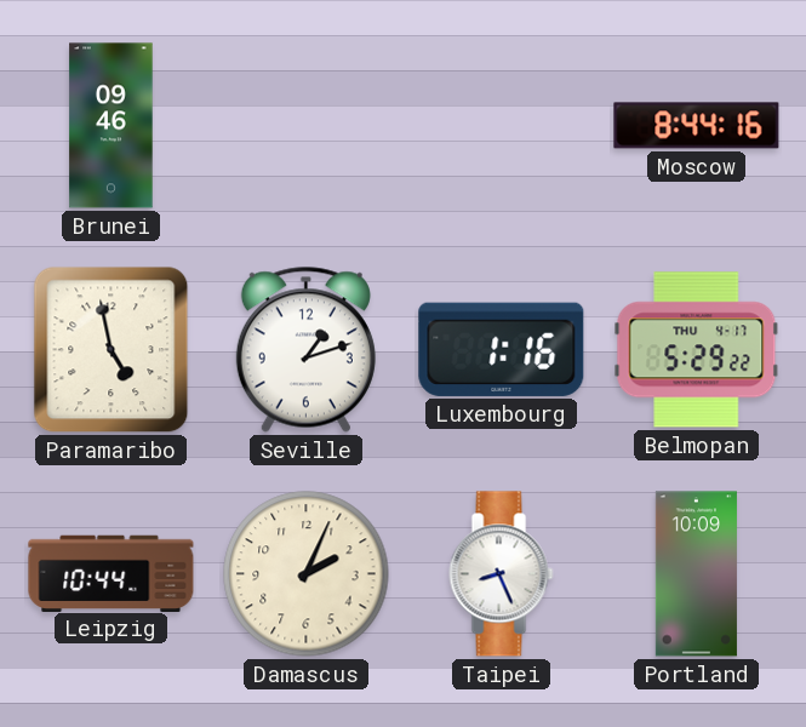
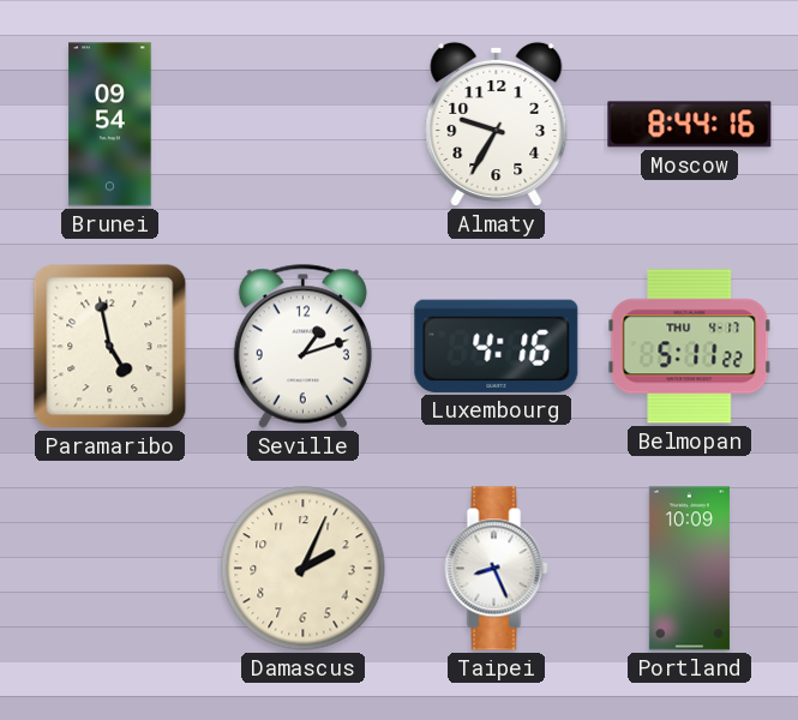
Brunei: 09:46 -> 09:54 (110, 125)
Almaty: none -> 9:35 (497, 124)
Luxembourg: 1:16 -> 4:16 (497, 346)
Belmopan: 5:29 -> 5:11 (690, 347)
Leipzig: 10:44 -> none (112, 573)
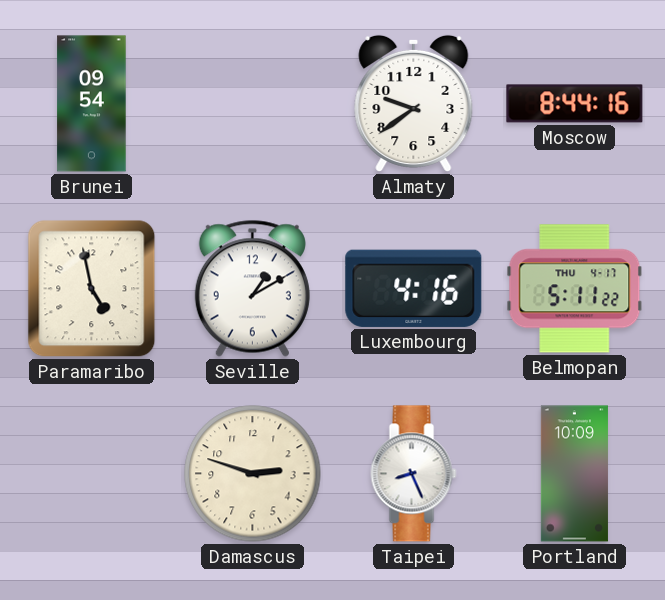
Almaty: 9:35 -> 9:39 (414, 103)
Seville: 1:12 -> 1:10 (252, 288)
Damascus: 2:04 -> 2:48 (253, 474)
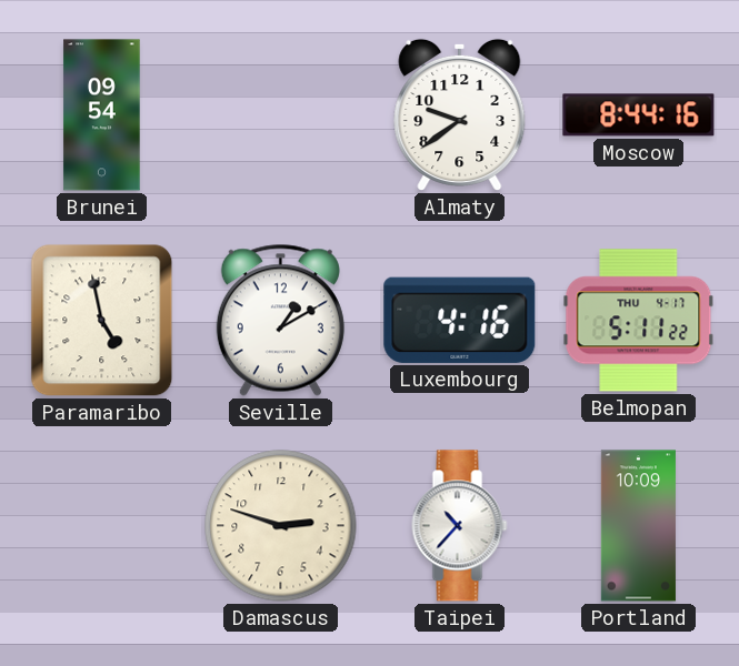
Taipei: 8:26 -> 10:37 (460, 526)
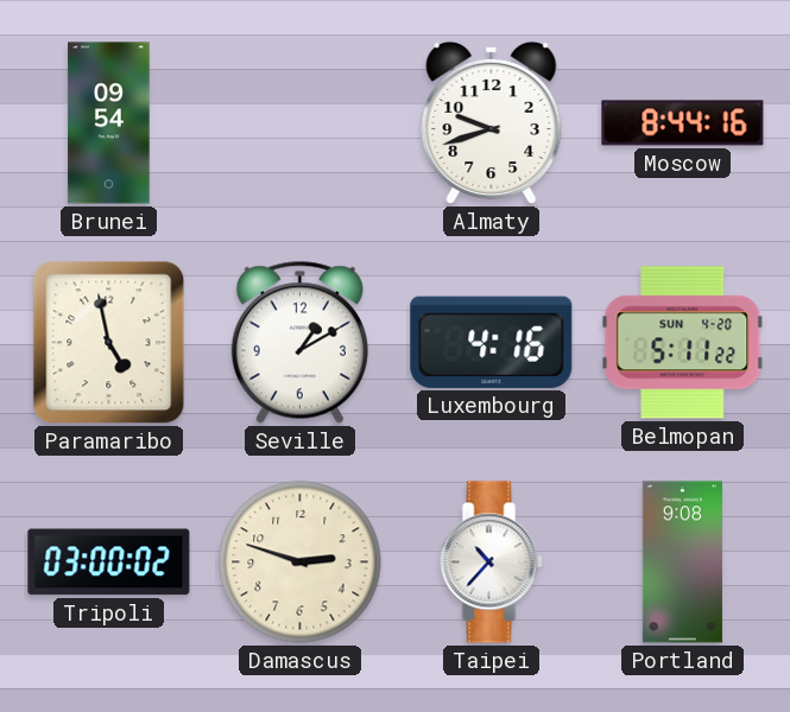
Almaty: 9:39 -> 9:42 (492, 122)
Belmopan date: THU 4-17 -> SUN 4-20 (683, 343)
Tripoli: none -> 03:00 (109, 562)
Portland: 10:09 -> 9:08 (682, 562)
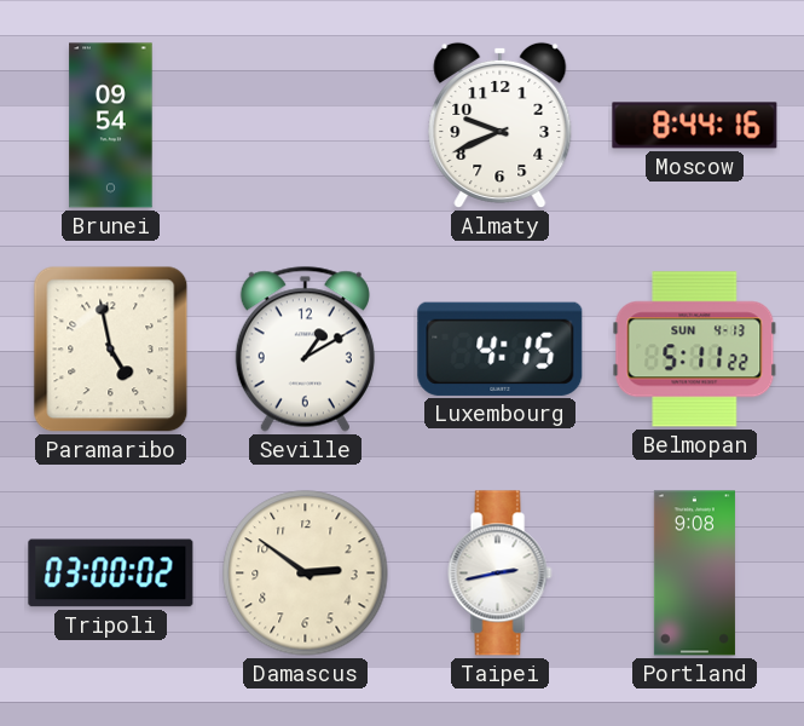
Almaty: 9:42 -> 9:41 (501, 125)
Luxembourg: 4:16 -> 4:15 (501, 348)
Belmopan date: SUN 4-20 -> SUN 4-13 (695, 350)
Damascus: 2:48 -> 2:51 (306, 574)
Taipei: 10:37 -> 2:43 (501, 574)
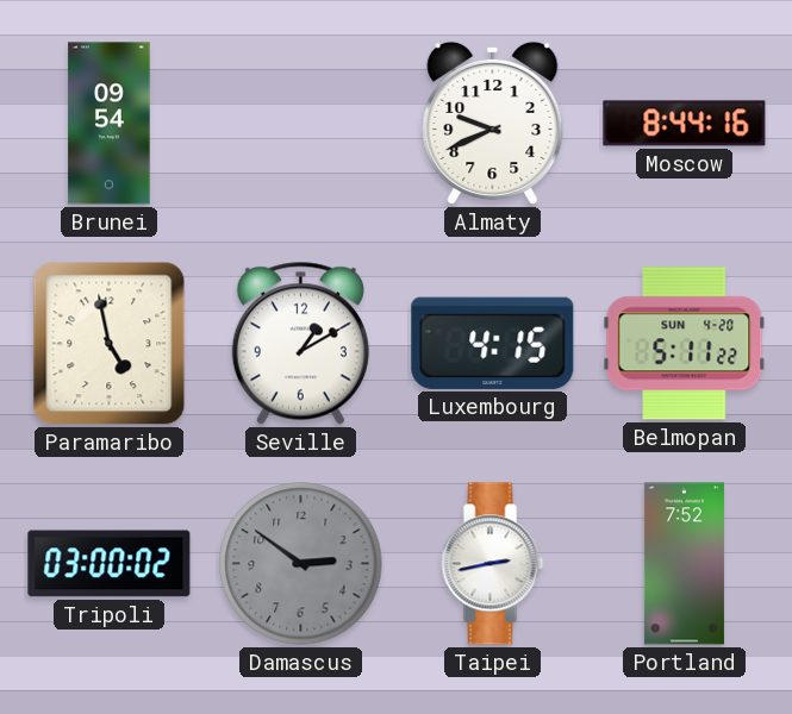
Belmopan date: SUN 4-13 -> SUN 4-20 (685, 344)
Damascus dial: cream -> grey (301, 564)
Portland: 9:08 -> 7:52 (684, 564)
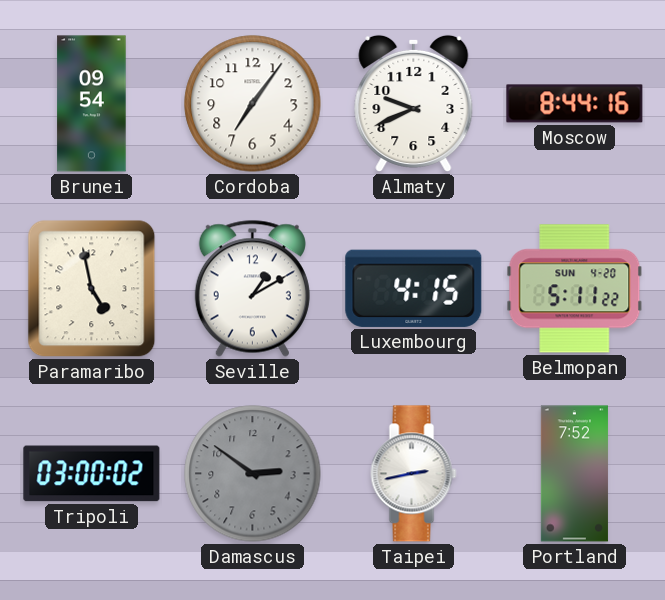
Cordoba: none -> 7:06 (253, 104)
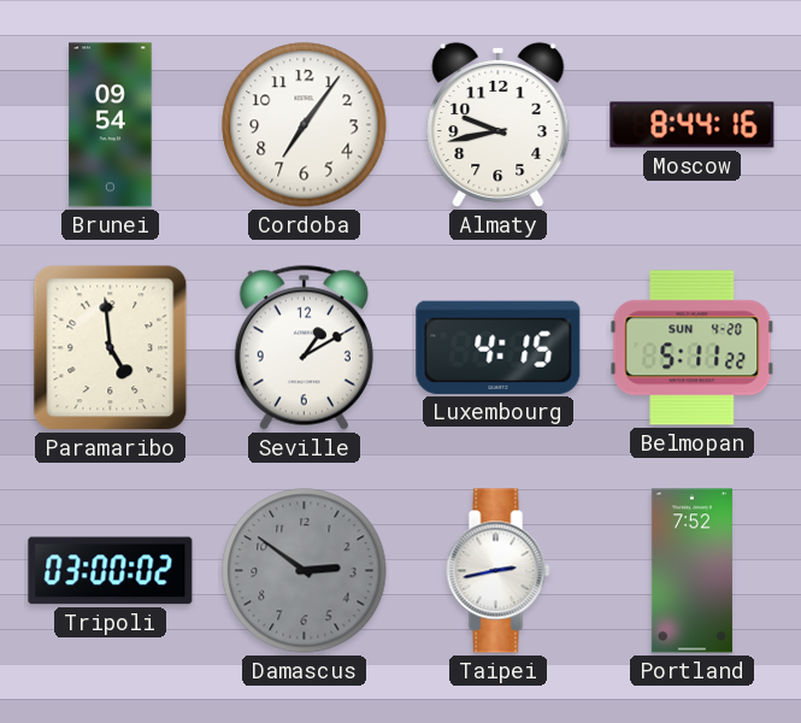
Almaty: 9:41 -> 9:43 (499, 124)
Paramaribo: 4:58 -> 4:59 (111, 348)
